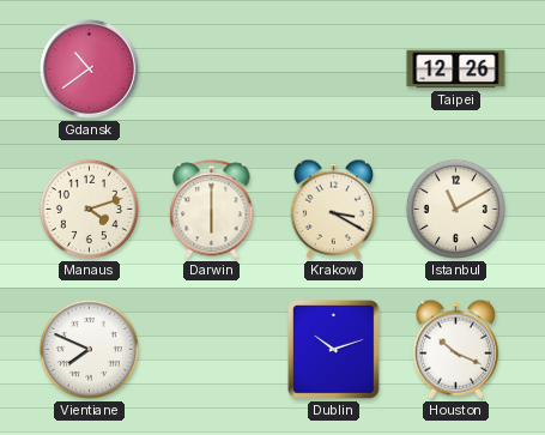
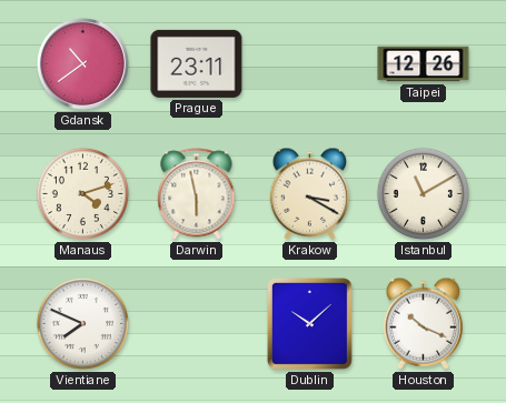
Prague: none -> 23:11 (197, 63)
Darwin: 6:00 -> 5:58 (197, 194)
Dublin: 10:12 -> 10:08 (309, 323)
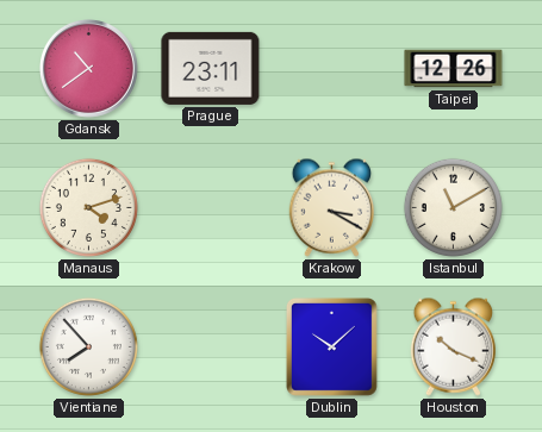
Darwin: 5:58 -> none (197, 194)
Vientiane: 7:49 -> 7:53 (88, 346)
